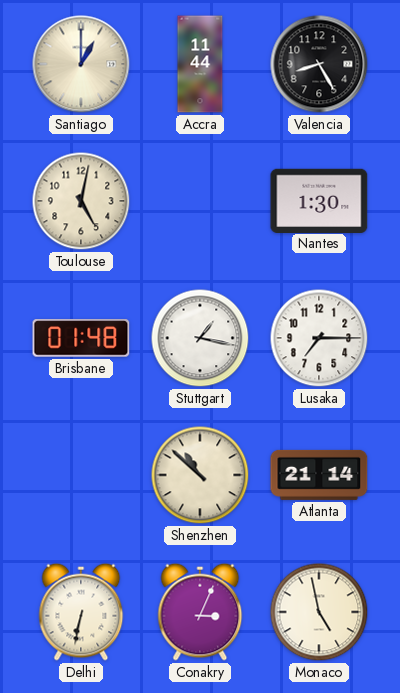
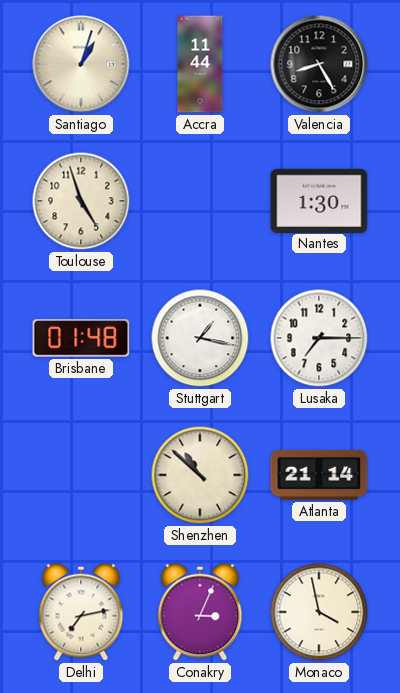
Santiago: 1:00 -> 1:03 (81, 64)
Toulouse: 5:02 -> 4:57 (81, 201)
Delhi: 6:32 -> 7:13 (81, 612)
Monaco: 4:58 -> 3:58 (319, 612)
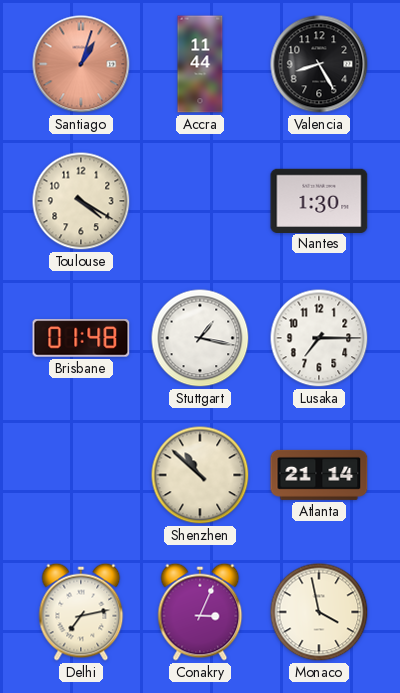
Santiago dial: cream -> salmon (81, 64)
Toulouse: 4:57 -> 4:20 (81, 201)
